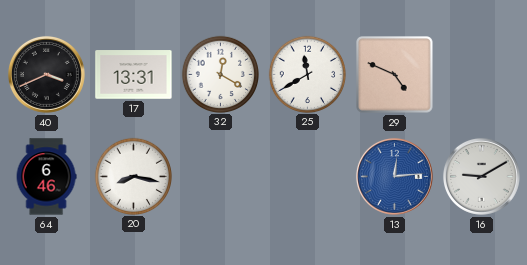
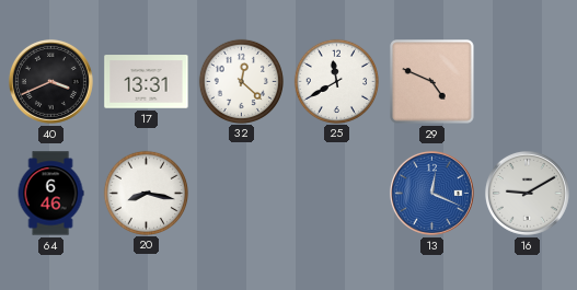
32: 12:20 -> 12:22 (241, 81)
13: 12:14 -> 12:19 (431, 193)
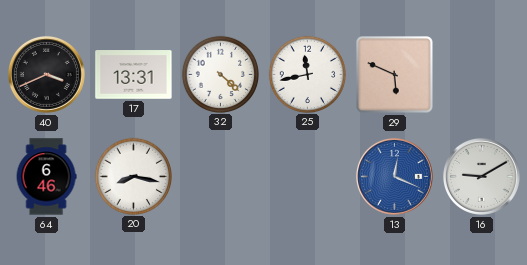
32: 12:22 -> 4:22 (220, 74)
25: 11:40 -> 11:43 (307, 74)
29: 4:49 -> 5:49 (395, 75)
